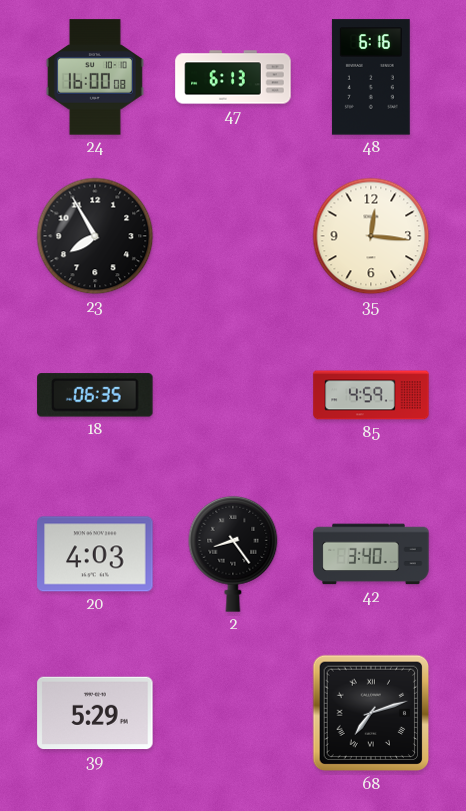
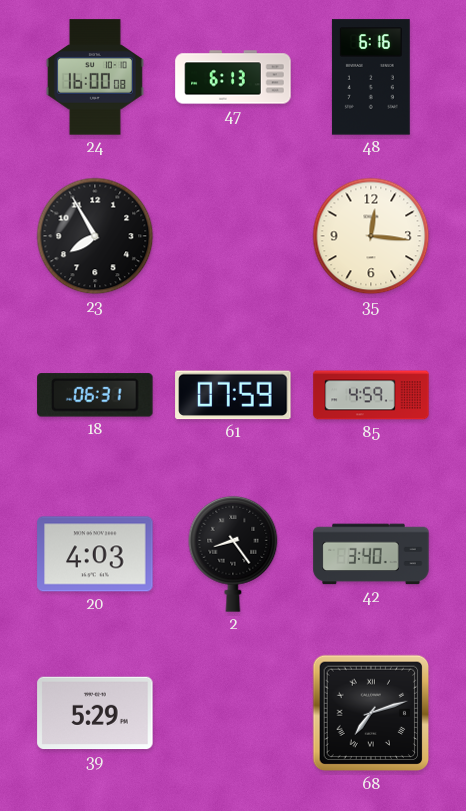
18: 06:35 -> 06:31 (95, 395)
61: none -> 07:59 (233, 395)
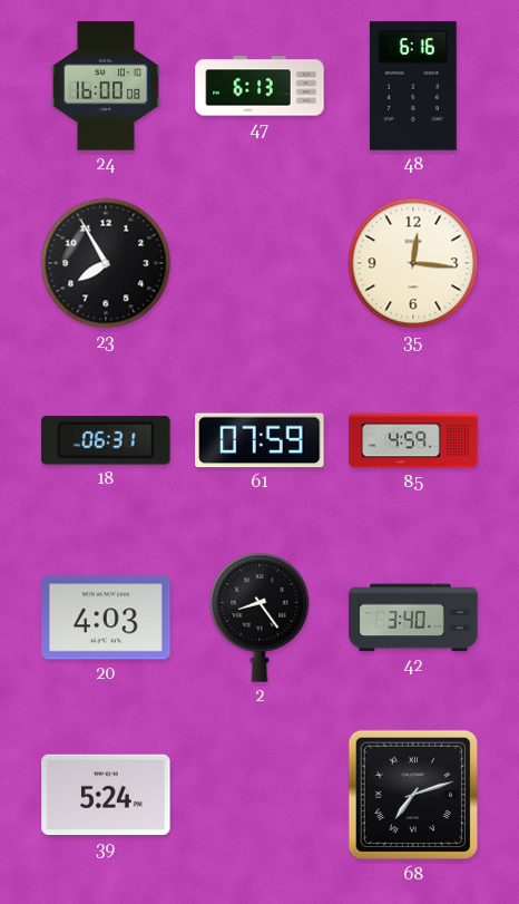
39: 5:29 -> 5:24 (106, 795)
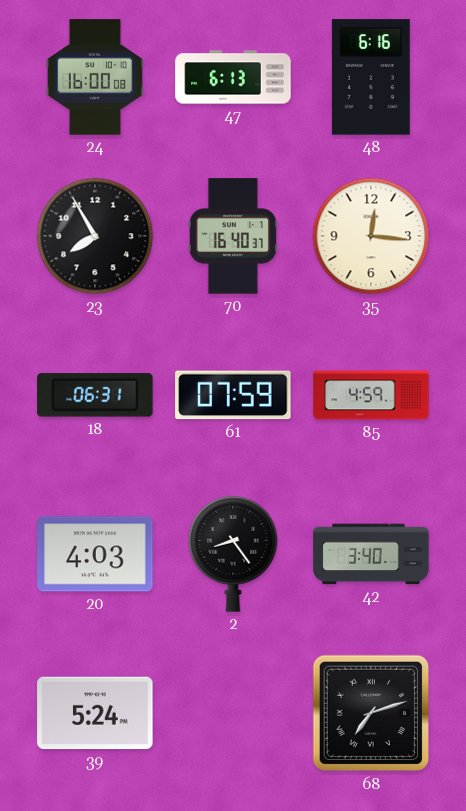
70: none -> 16:40 (233, 236)
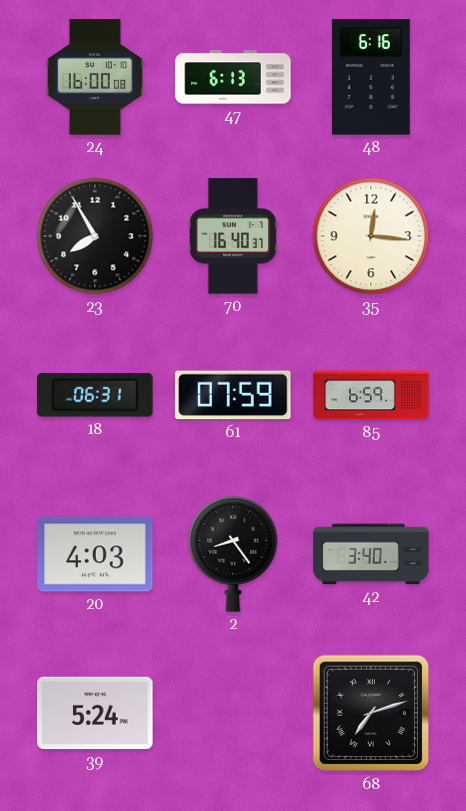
85: 4:59 -> 6:59 (371, 395)
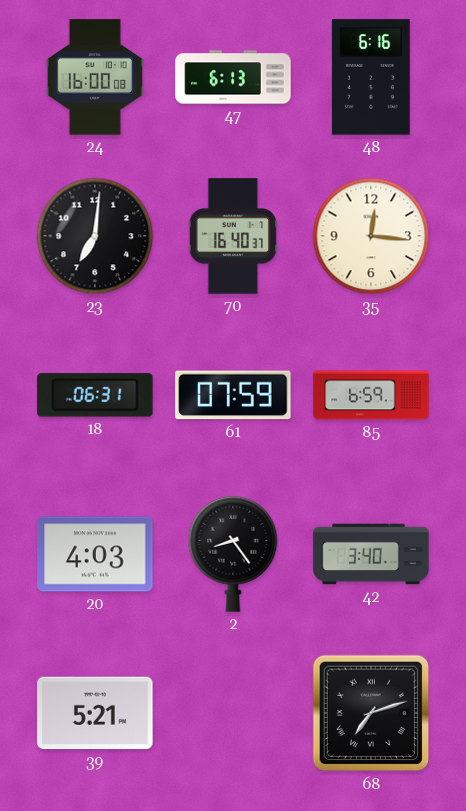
23: 7:55 -> 7:01 (95, 236)
39: 5:24 -> 5:21 (95, 713)
